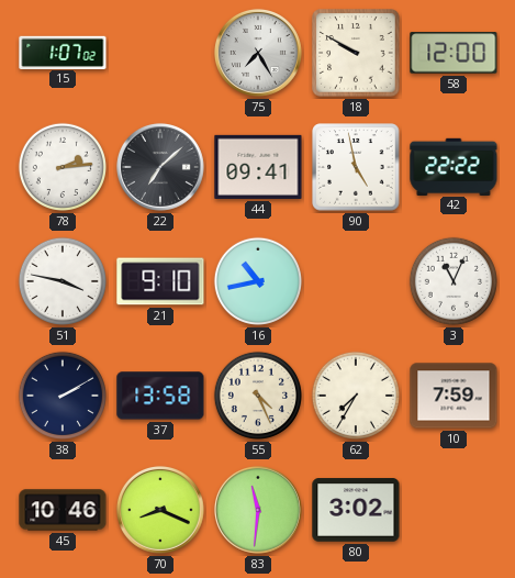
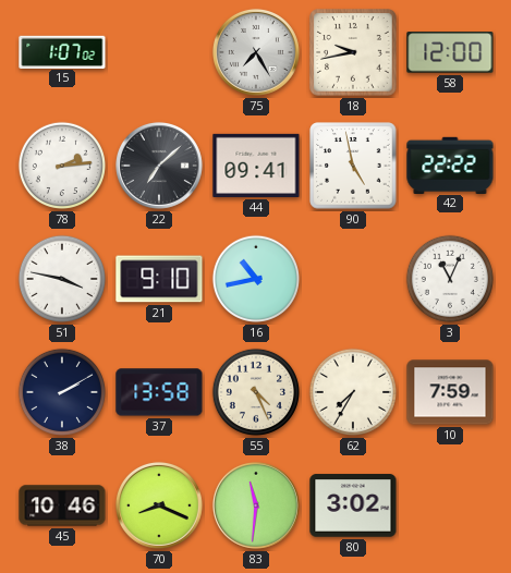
18: 9:50 -> 9:43 (353, 52)
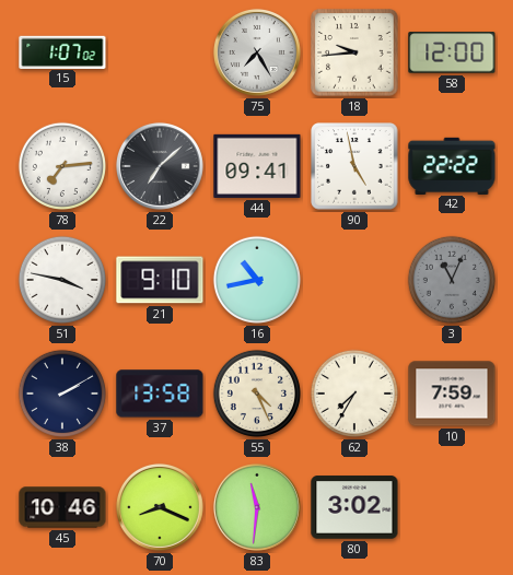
18: 9:43 -> 9:44 (354, 52)
78: 2:14 -> 7:14 (62, 166)
3 dial: white -> grey (452, 280)
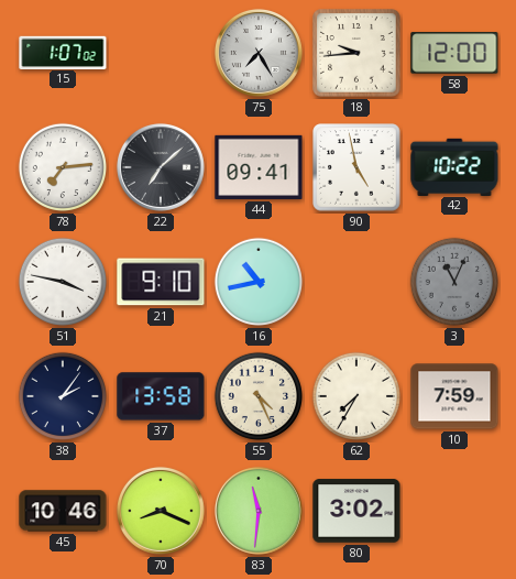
42: 22:22 -> 10:22 (454, 166)
38: 2:10 -> 2:06 (63, 396)
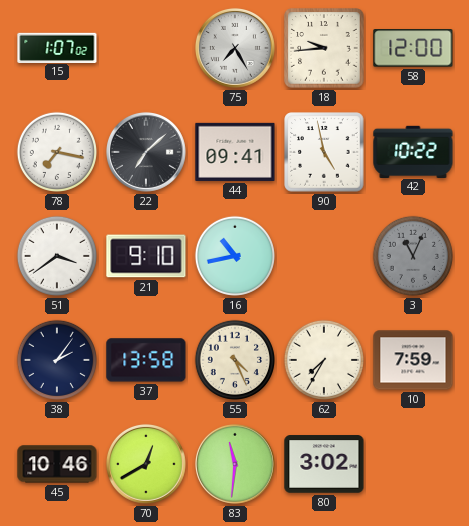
78: 7:14 -> 7:17 (57, 152)
51: 3:47 -> 3:39 (57, 256)
70: 8:19 -> 12:40 (146, 464)
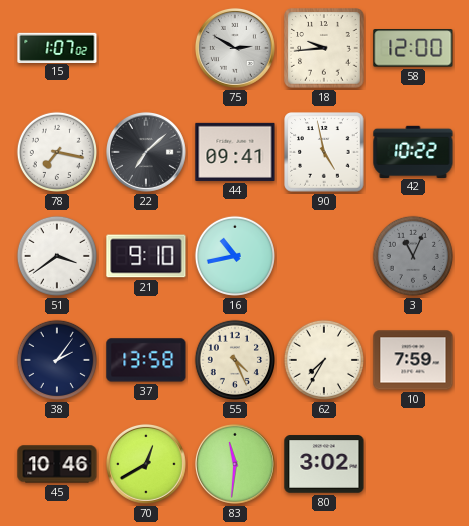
75: 7:25 -> 2:50 (235, 48)
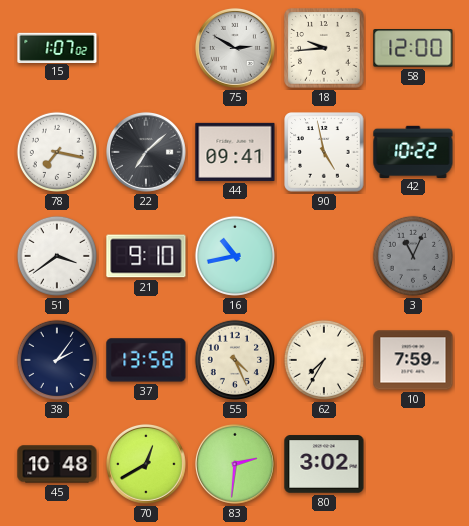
45: 10:46 -> 10:48 (57, 464)
83: 11:31 -> 2:31 (235, 464)
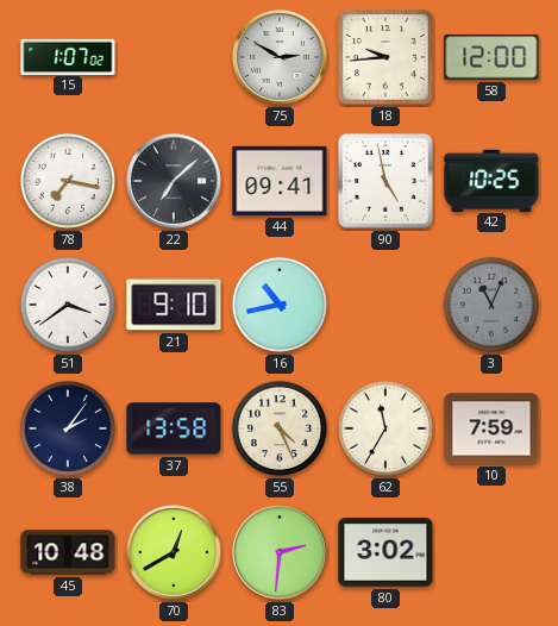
42: 10:22 -> 10:25 (491, 180)
62: 7:35 -> 11:35 (385, 428)
